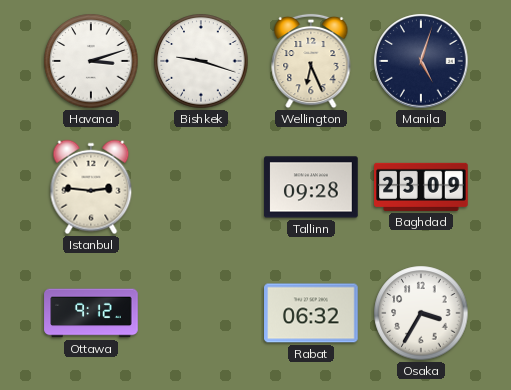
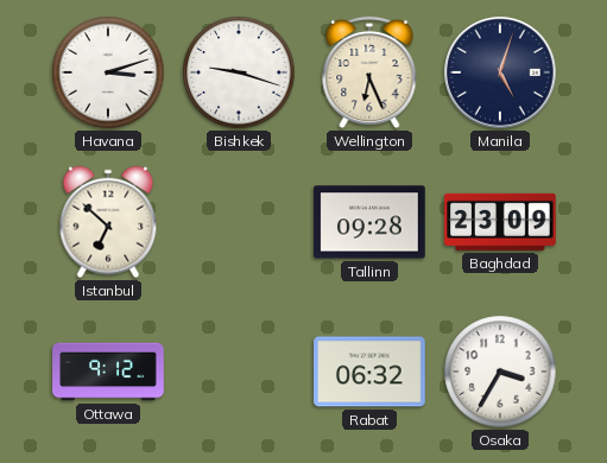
Istanbul: 2:46 -> 6:52 (108, 222)
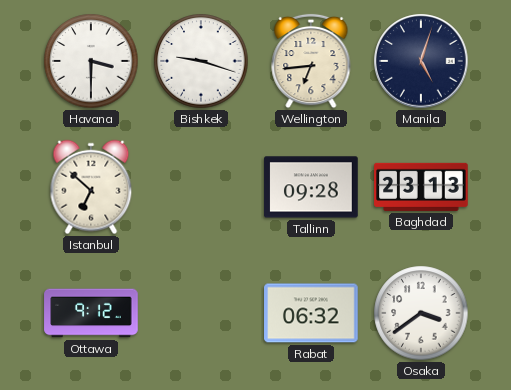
Havana: 3:12 -> 3:30 (91, 61)
Wellington: 6:26 -> 6:44 (311, 61)
Baghdad: 23:09 -> 23:13 (421, 187)
Osaka: 3:35 -> 3:39 (421, 313)
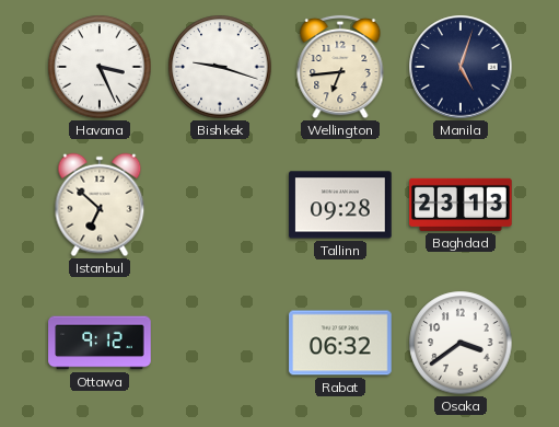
Havana: 3:30 -> 3:26 (100, 67)
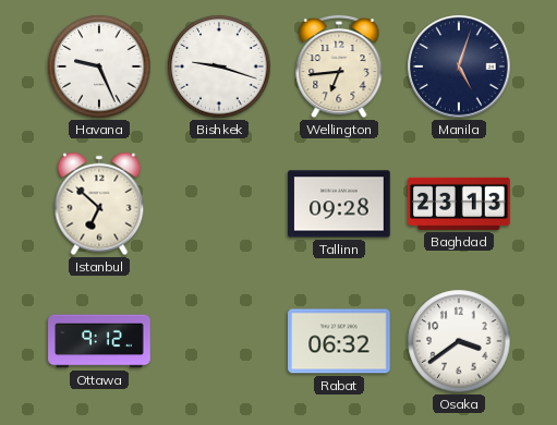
Havana: 3:26 -> 9:26 (99, 66)
